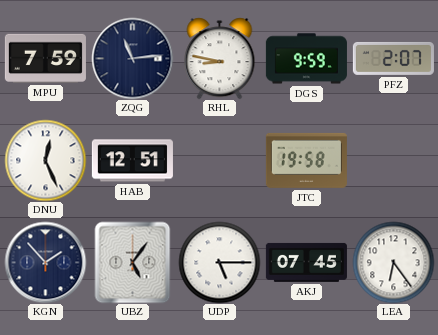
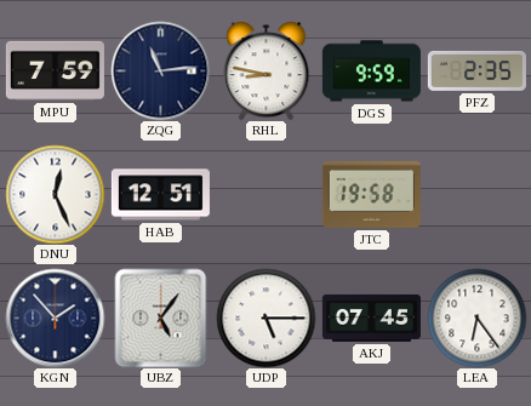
PFZ: 2:07 -> 2:35 (476, 70)
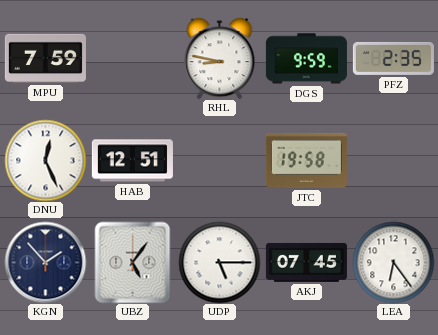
ZQG: 11:14 -> none (160, 70)
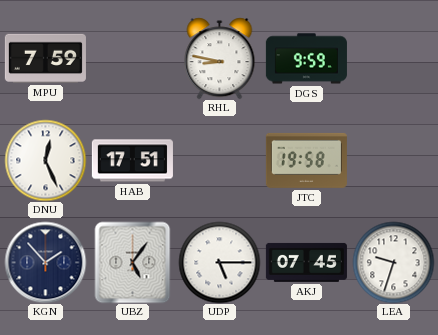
PFZ: 2:35 -> none (393, 58)
HAB: 12:51 -> 17:51 (132, 161)
LEA: 6:24 -> 9:33 (393, 262)
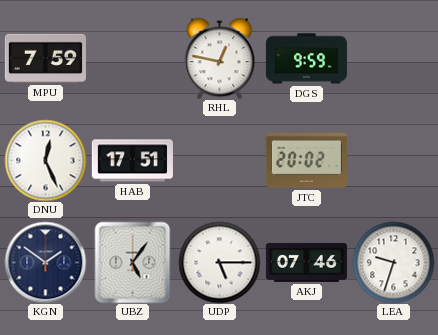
RHL: 8:47 -> 12:47 (220, 58)
JTC: 19:58 -> 20:02 (306, 160)
KGN: 1:53 -> 1:51 (45, 262)
AKJ: 07:45 -> 07:46 (306, 262)
